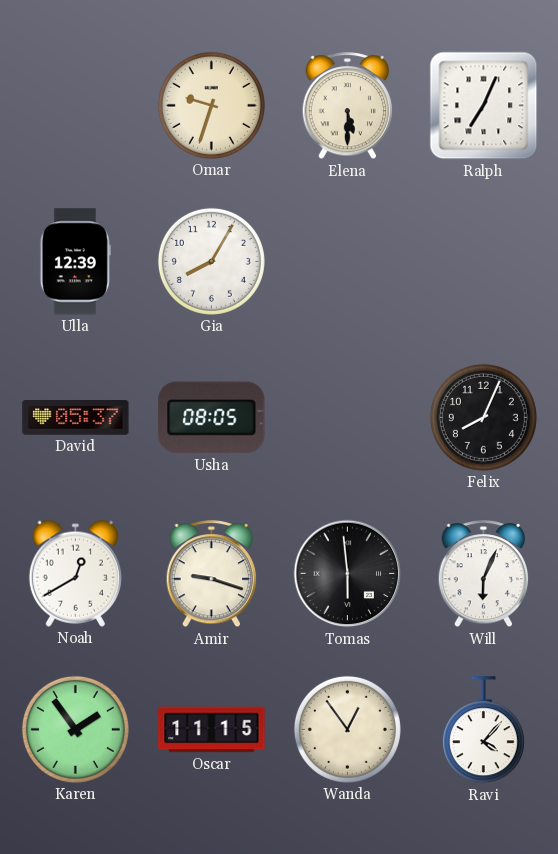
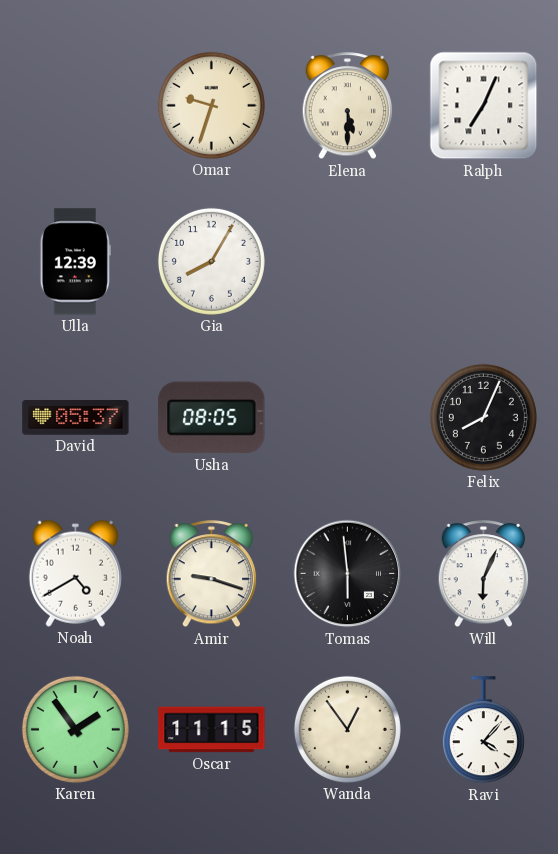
Noah: 12:40 -> 4:40 (75, 573)
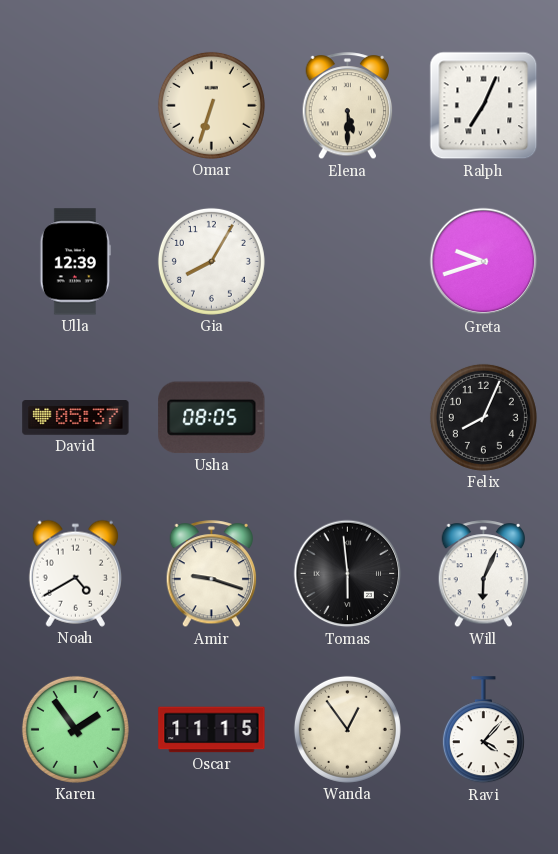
Omar: 9:33 -> 6:33 (211, 105)
Greta: none -> 9:42 (484, 262)
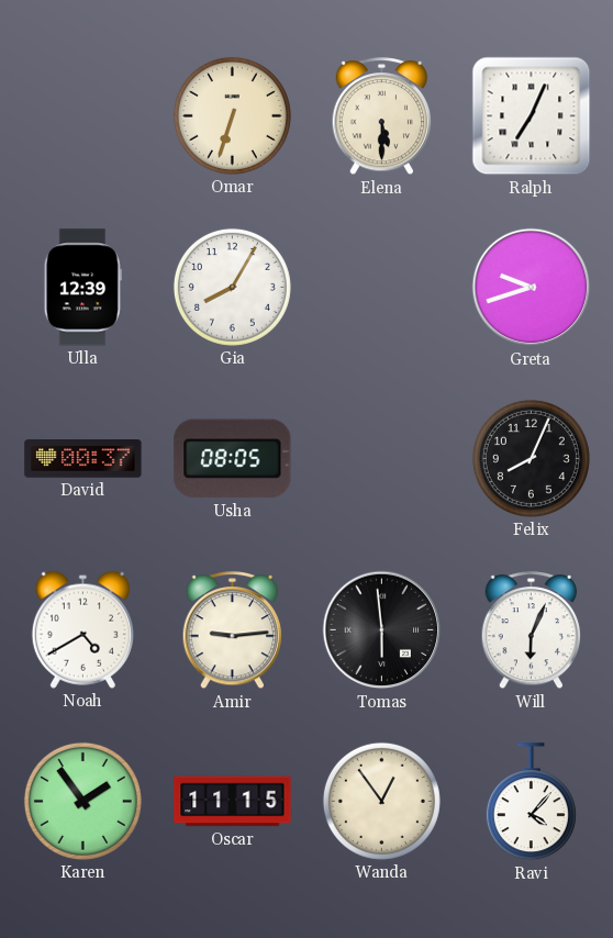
David: 05:37 -> 00:37 (83, 459)
Amir: 9:18 -> 9:14 (233, 630)
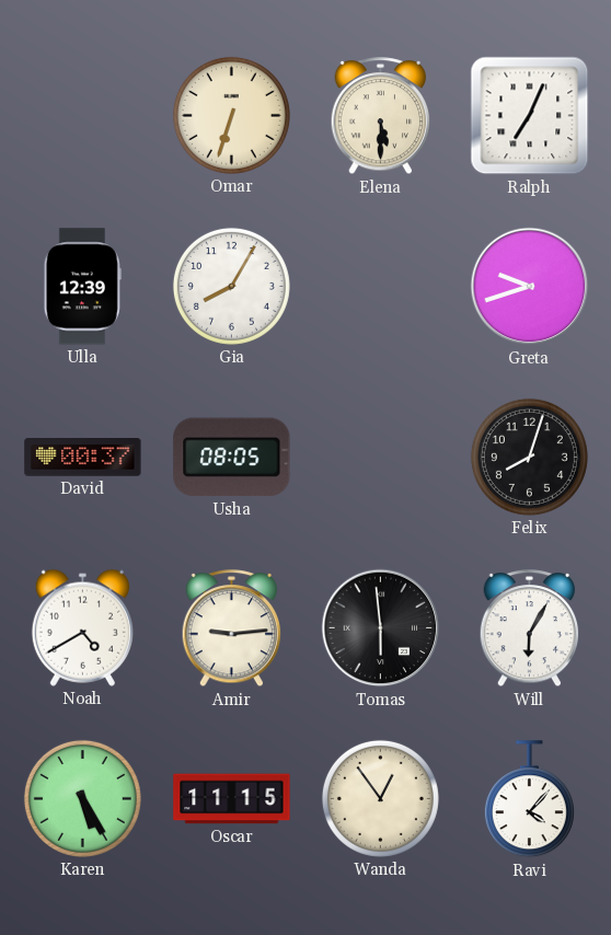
Felix: 8:04 -> 8:03 (529, 457)
Will: 6:04 -> 6:05 (530, 628)
Karen: 1:54 -> 5:25 (82, 798)
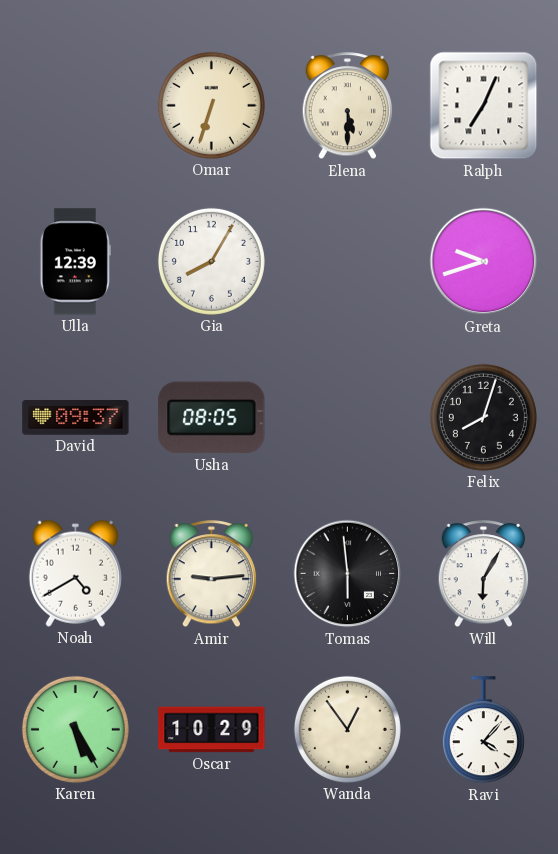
David: 00:37 -> 09:37 (76, 418)
Oscar: 11:15 -> 10:29 (212, 730)
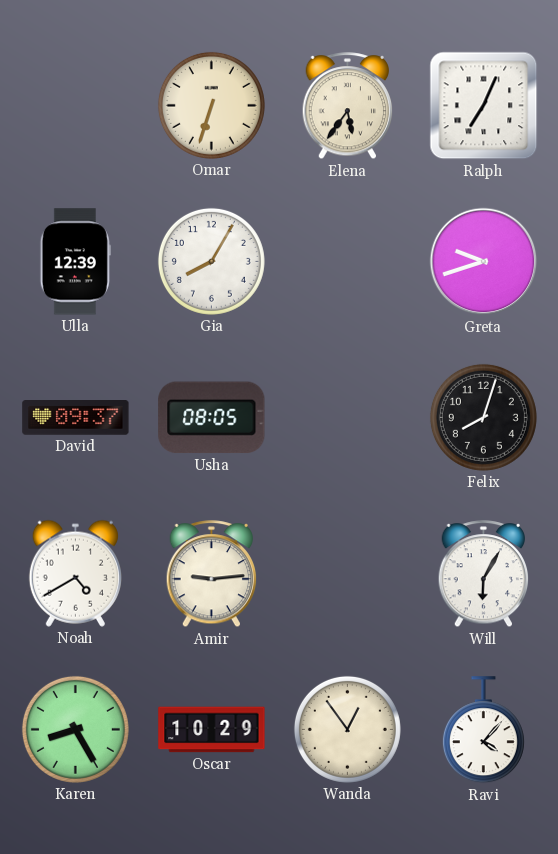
Elena: 5:30 -> 5:36 (348, 106)
Tomas: 5:59 -> none (348, 574)
Karen: 5:25 -> 8:25 (75, 729)
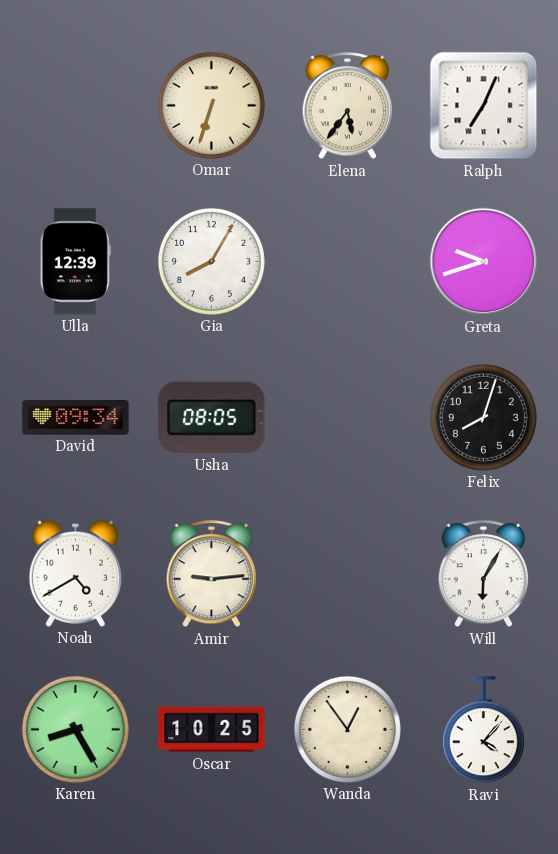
David: 09:37 -> 09:34 (76, 418)
Oscar: 10:29 -> 10:25 (212, 730)
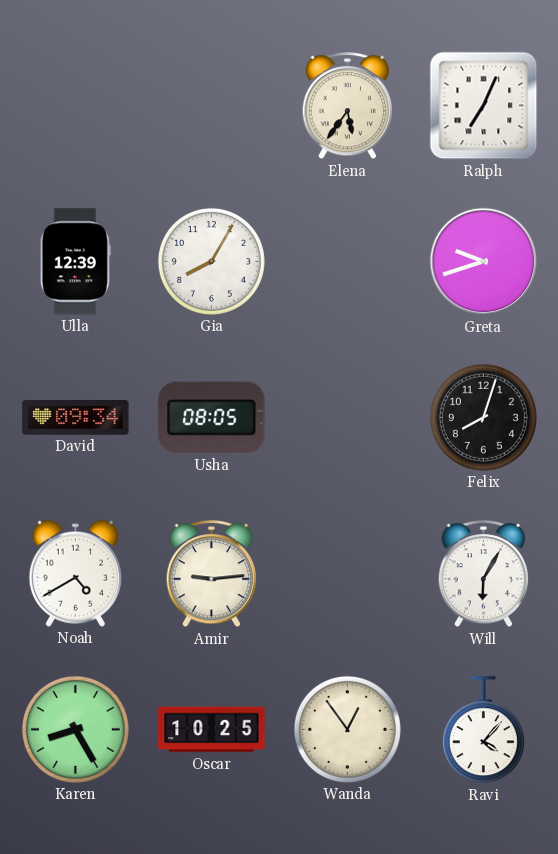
Omar: 6:33 -> none (211, 105)
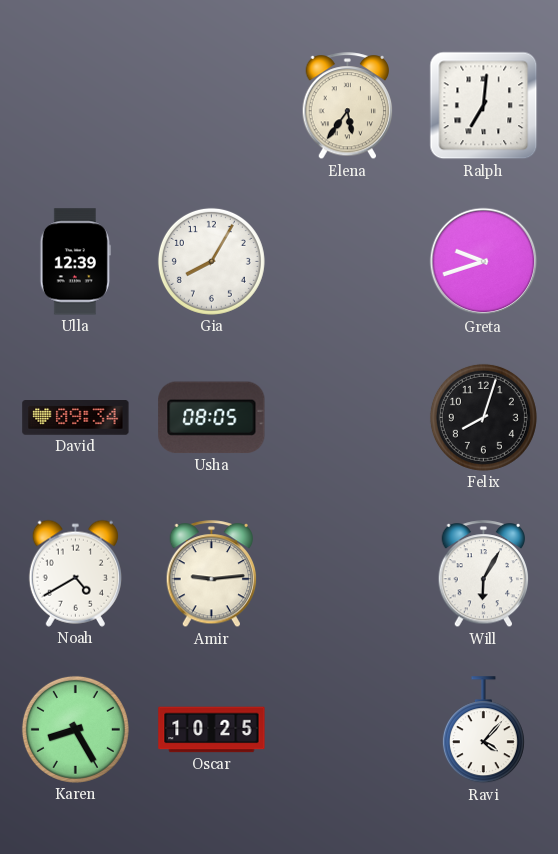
Ralph: 7:04 -> 7:01 (484, 106)
Wanda: 12:54 -> none (347, 729)
